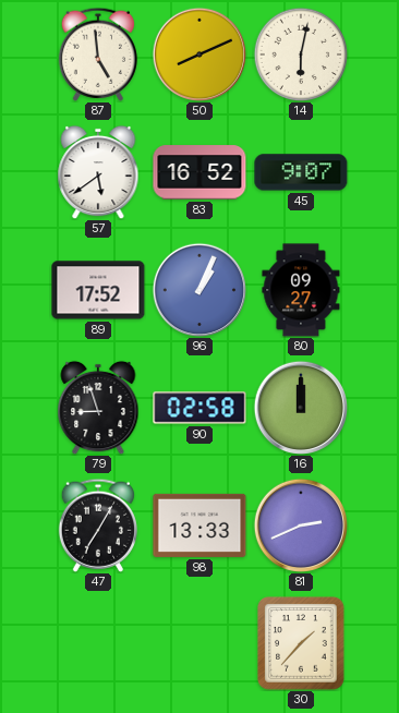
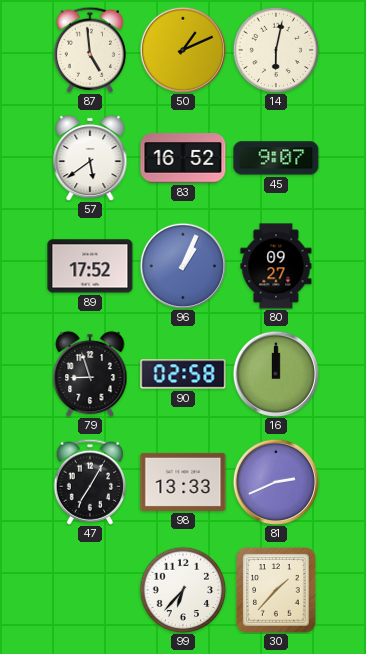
50: 8:11 -> 1:11 (182, 49)
99: none -> 6:37 (183, 590)
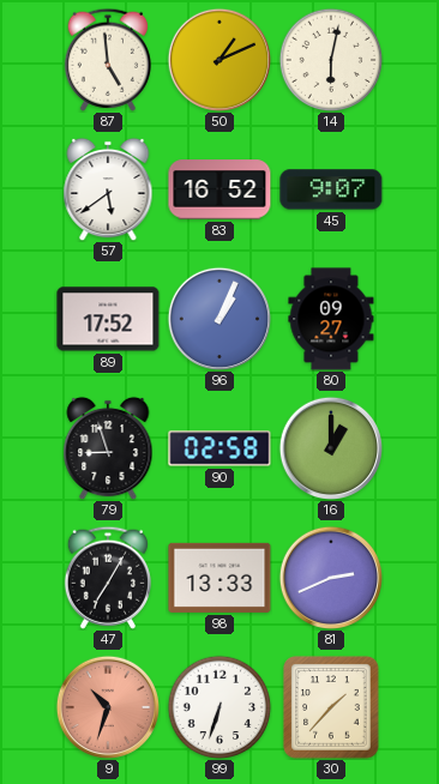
16: 12:00 -> 1:00 (330, 447)
9: none -> 10:33 (107, 706)
99: 6:37 -> 6:33 (220, 707)
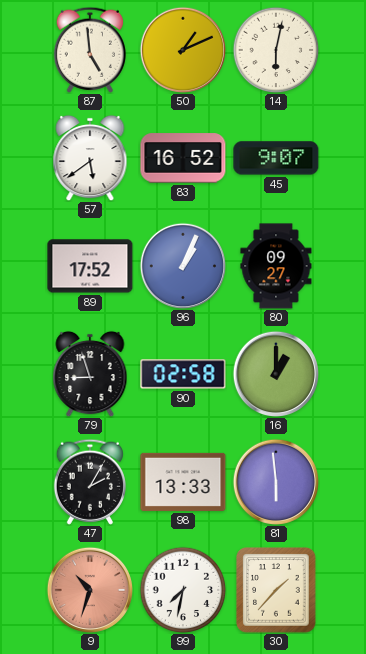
47: 7:05 -> 2:05 (90, 482)
81: 2:41 -> 5:59 (275, 481)
99: 6:33 -> 7:32 (183, 590)
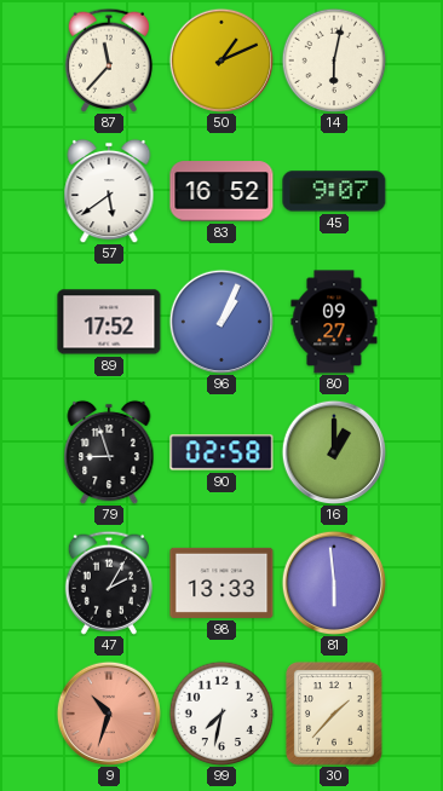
87: 4:59 -> 11:37 (109, 60)
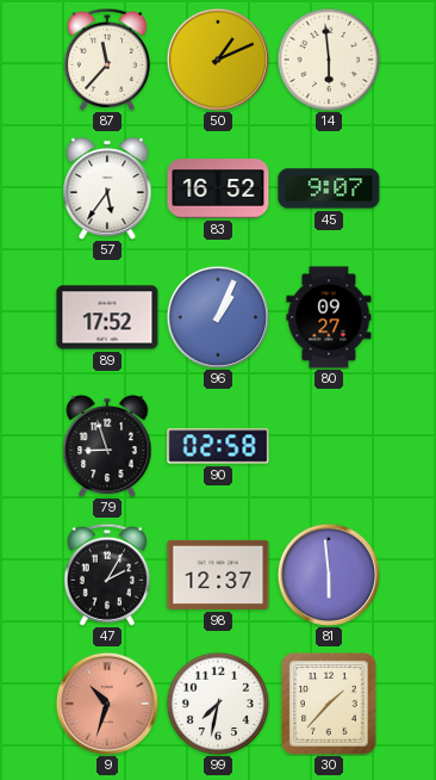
14: 6:02 -> 5:59 (329, 60)
57: 5:39 -> 5:36 (107, 188)
16: 1:00 -> none (333, 451)
98: 13:33 -> 12:37 (218, 575)
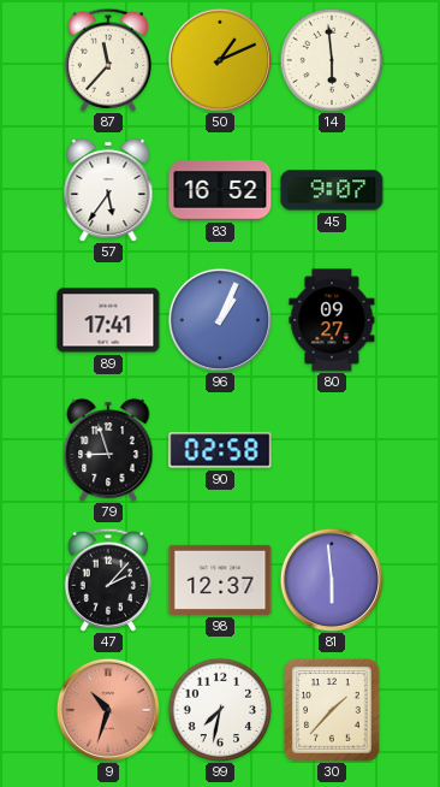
89: 17:52 -> 17:41 (108, 320)
47: 2:05 -> 2:07 (108, 580)
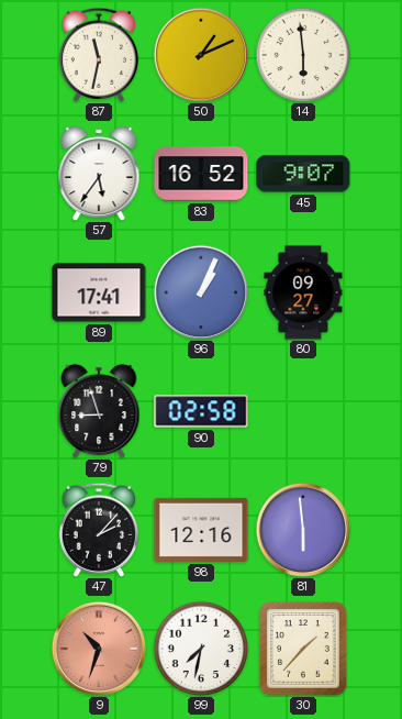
87: 11:37 -> 11:32 (99, 55)
98: 12:37 -> 12:16 (201, 530)
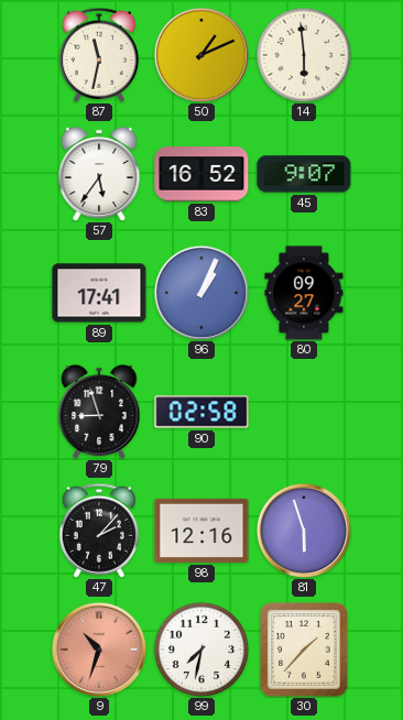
81: 5:59 -> 5:57 (303, 530)
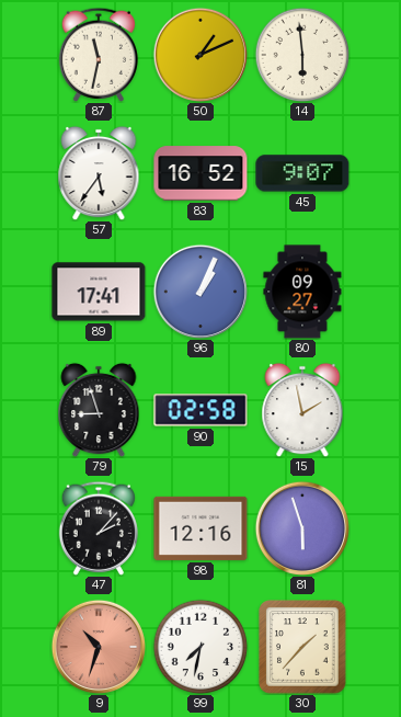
15: none -> 1:58 (302, 410)
